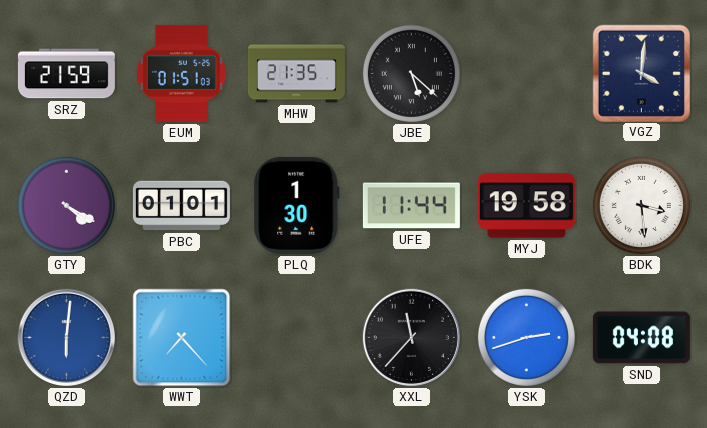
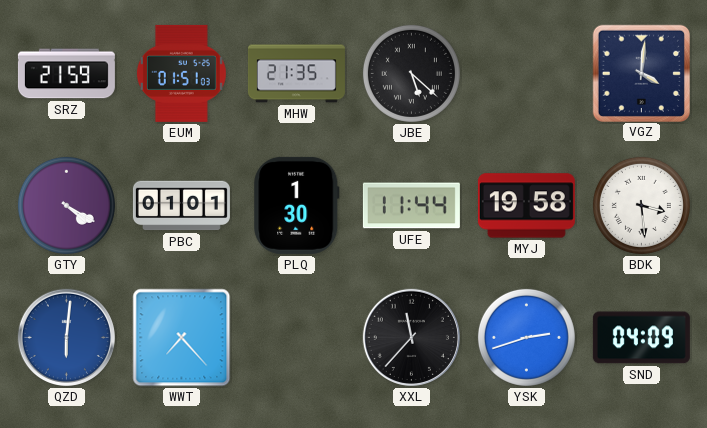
SND: 04:08 -> 04:09 (641, 338)
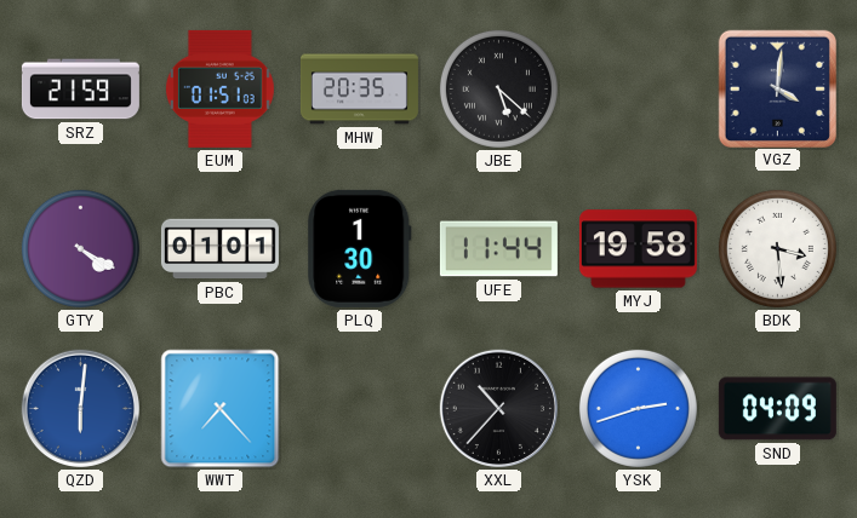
MHW: 21:35 -> 20:35 (359, 90)
XXL: 11:37 -> 10:37 (498, 408)
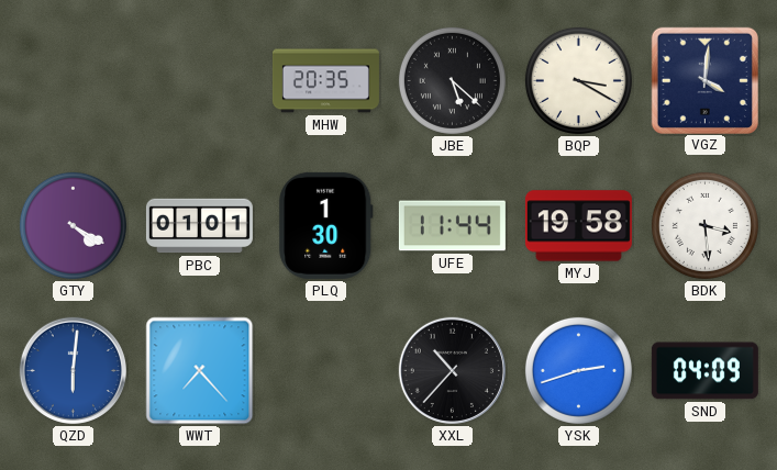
SRZ: 21:59 -> none (80, 90)
EUM: 01:51 -> none (219, 88)
BQP: none -> 3:20 (578, 80)
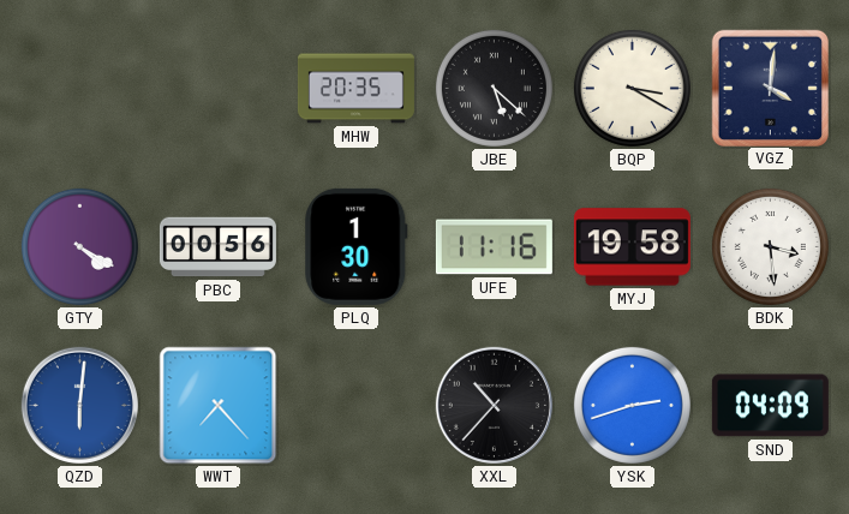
PBC: 01:01 -> 00:56 (217, 247)
UFE: 11:44 -> 11:16 (494, 247)
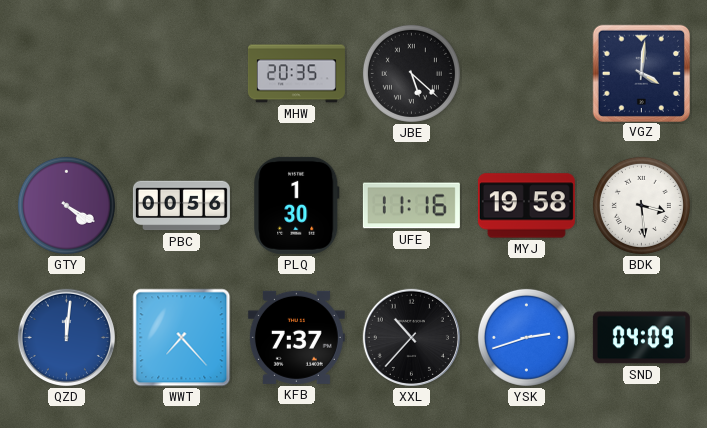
BQP: 3:20 -> none (632, 88)
QZD: 6:01 -> 12:01 (66, 337)
KFB: none -> 7:37 (296, 337)
